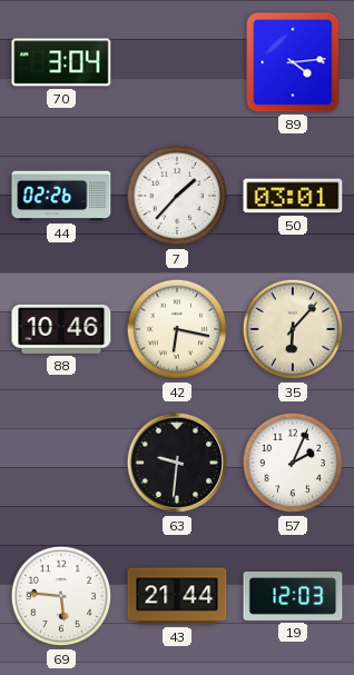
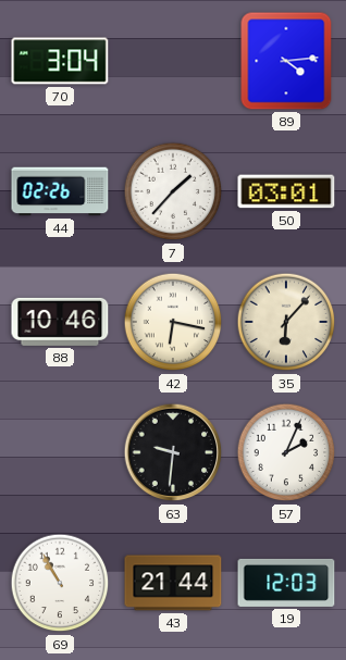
69: 5:46 -> 10:55 (60, 583)
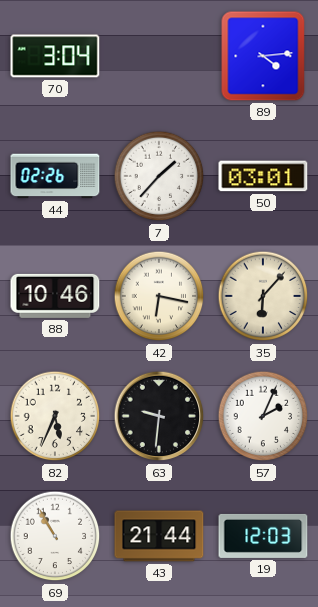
82: none -> 5:34 (55, 416)
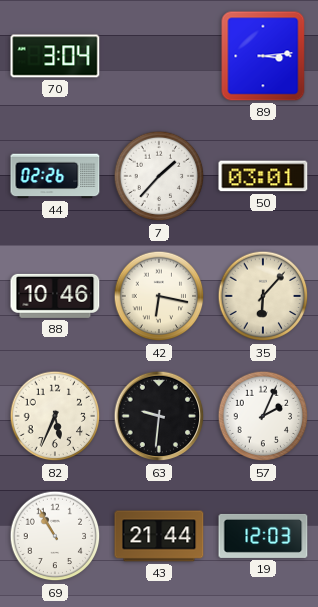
89: 4:14 -> 3:14 (263, 56)
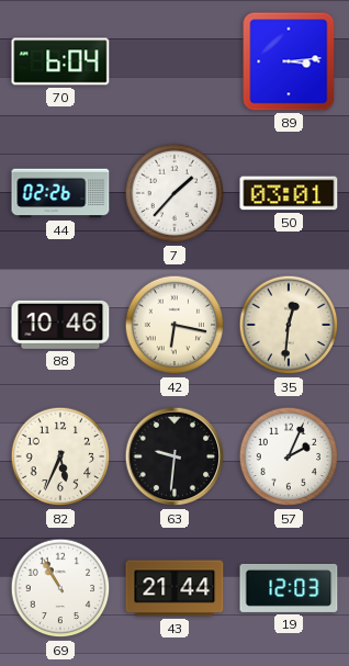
70: 3:04 -> 6:04 (60, 61)
35: 6:07 -> 12:31 (289, 325)
